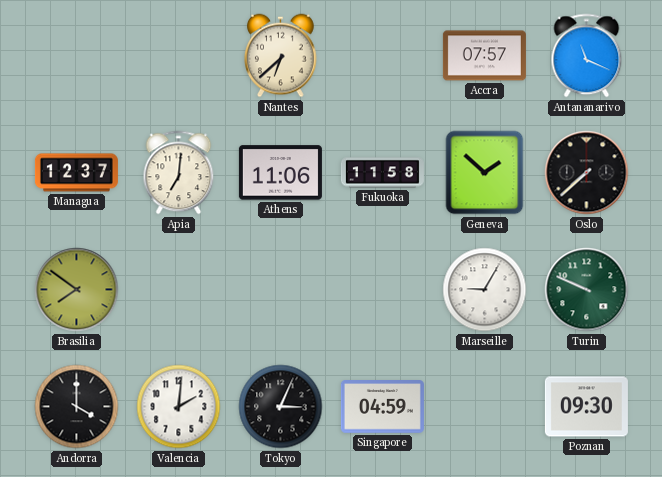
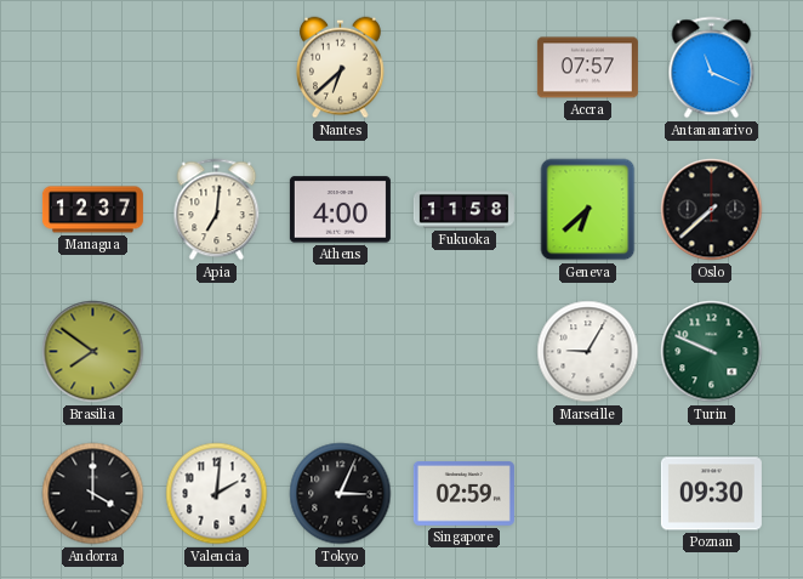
Athens: 11:06 -> 4:00 (340, 210)
Geneva: 1:52 -> 6:38 (588, 210)
Singapore: 04:59 -> 02:59 (463, 494)
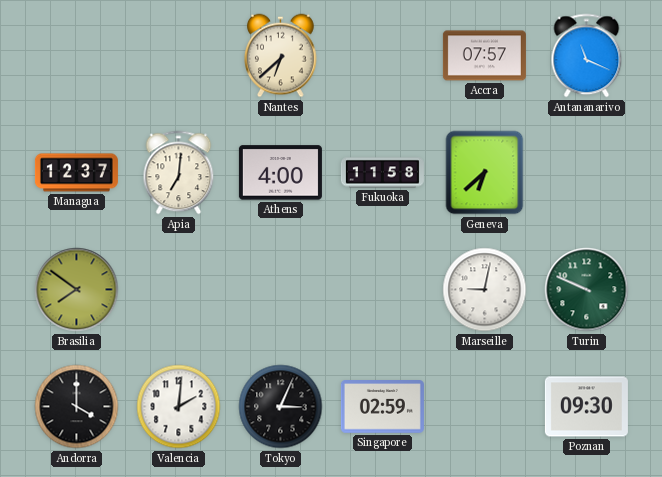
Oslo: 7:38 -> none (712, 210)
Marseille: 9:05 -> 9:02 (485, 290)
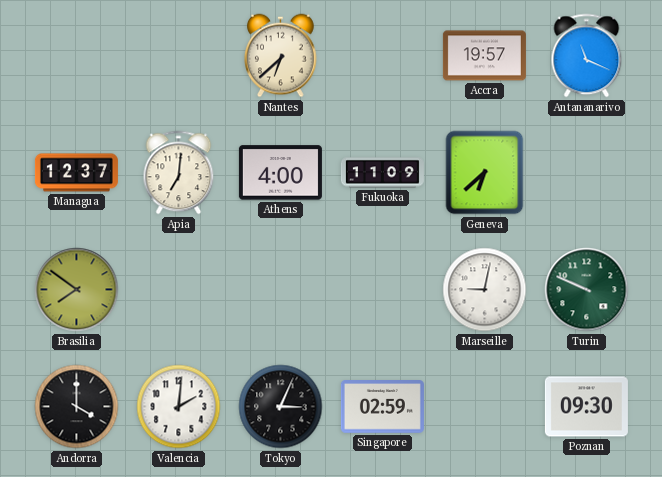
Accra: 07:57 -> 19:57 (484, 56)
Fukuoka: 11:58 -> 11:09 (382, 173)
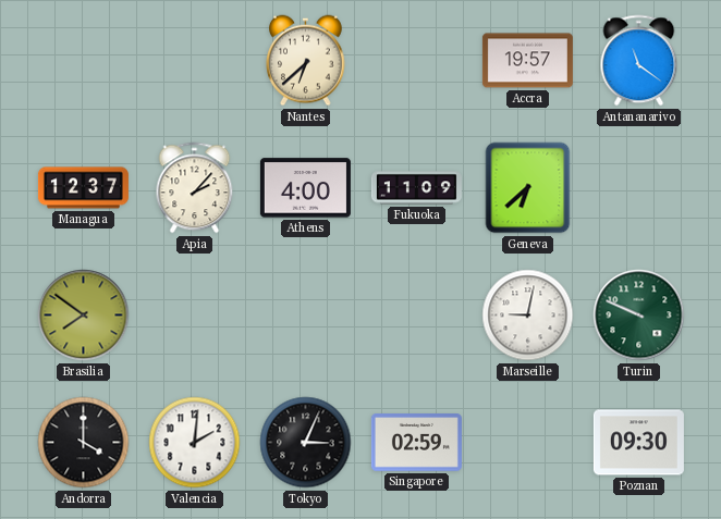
Antananarivo: 11:19 -> 11:21 (639, 61)
Apia: 7:01 -> 2:07 (195, 188)
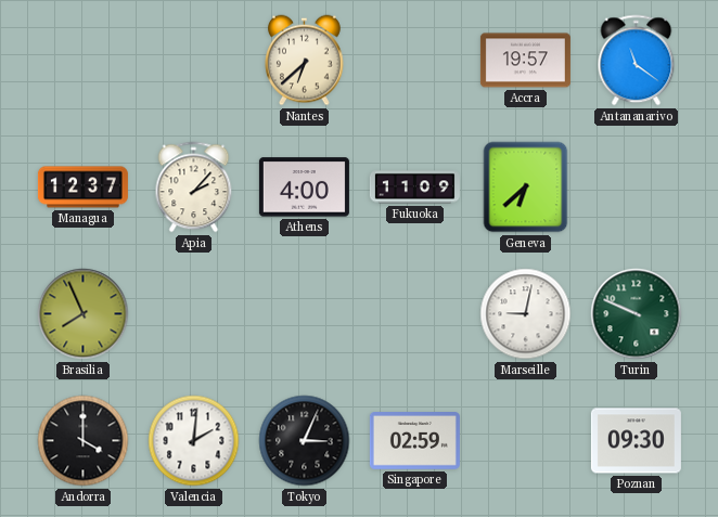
Brasilia: 7:51 -> 7:56 (84, 314)
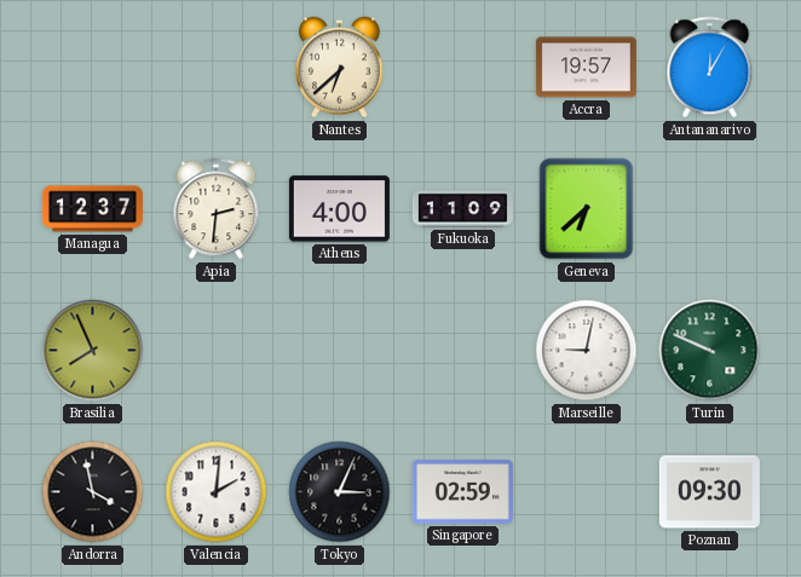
Antananarivo: 11:21 -> 12:05 (710, 68)
Apia: 2:07 -> 2:31 (217, 209)
Andorra: 4:00 -> 3:58 (93, 492)
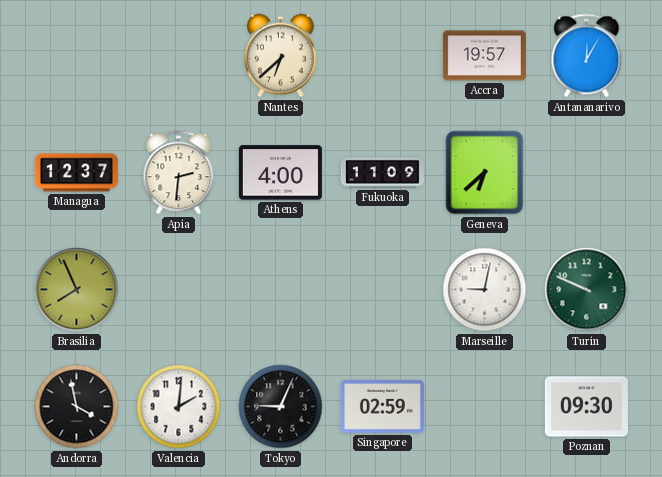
Tokyo: 3:04 -> 9:04 (281, 407)
